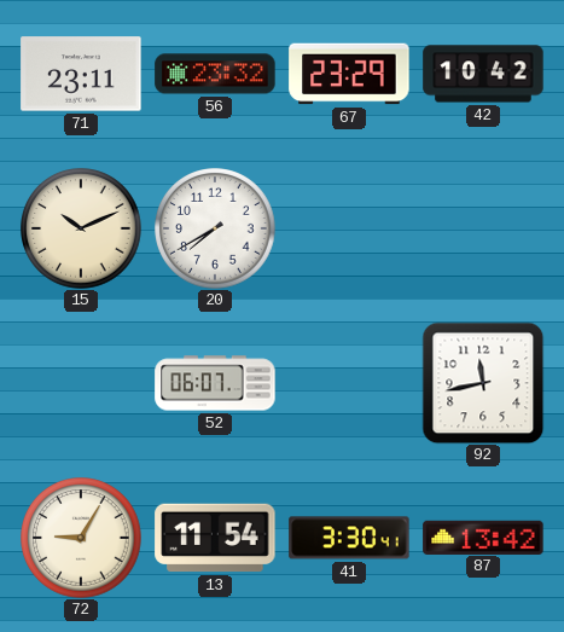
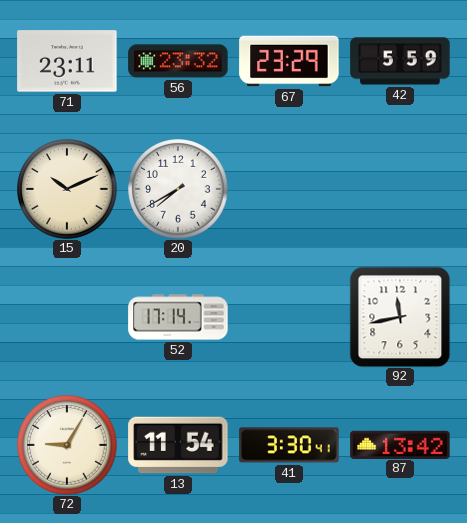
42: 10:42 -> 5:59 (400, 61)
52: 06:07 -> 17:14 (178, 317)
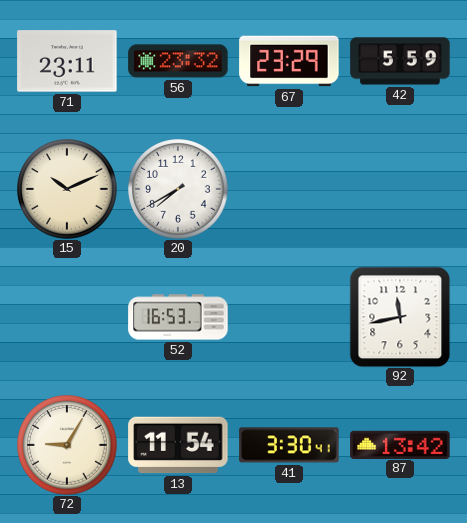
52: 17:14 -> 16:53 (178, 317)
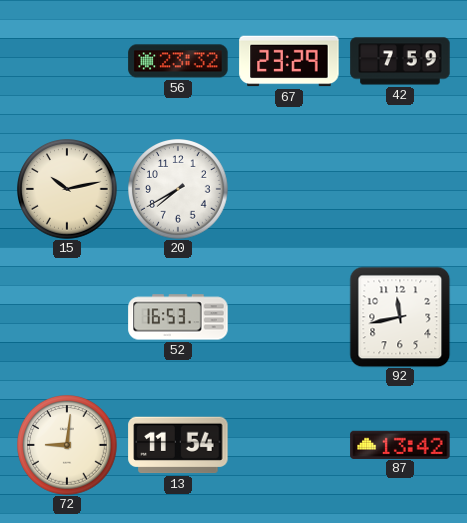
71: 23:11 -> none (67, 61)
42: 5:59 -> 7:59 (400, 61)
15: 10:11 -> 10:13 (67, 189)
72: 9:05 -> 9:01 (67, 445)
41: 3:30 -> none (289, 445)
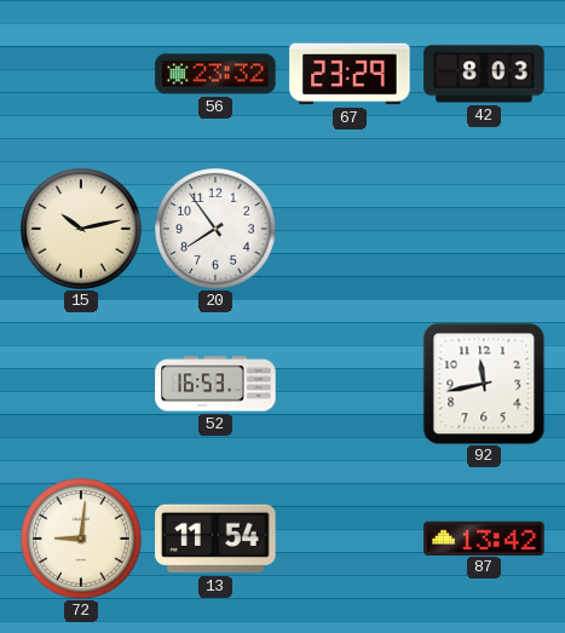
42: 7:59 -> 8:03 (484, 74)
20: 7:40 -> 7:54 (215, 229)
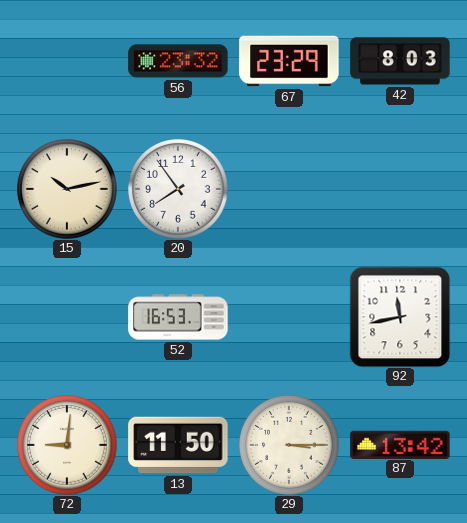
13: 11:54 -> 11:50 (178, 445)
29: none -> 3:15 (289, 445)
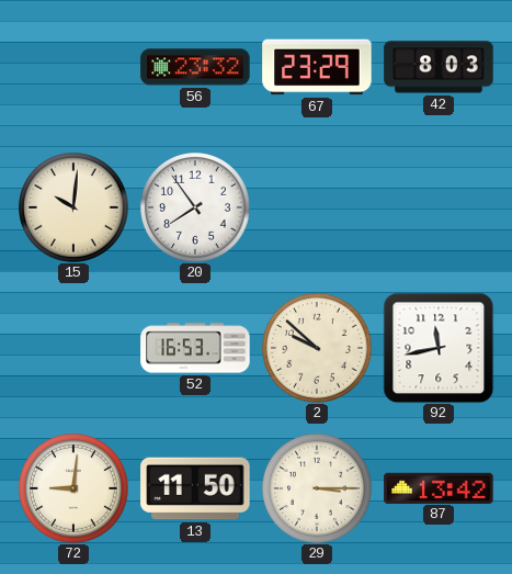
15: 10:13 -> 10:01 (73, 207)
2: none -> 9:52 (317, 348)
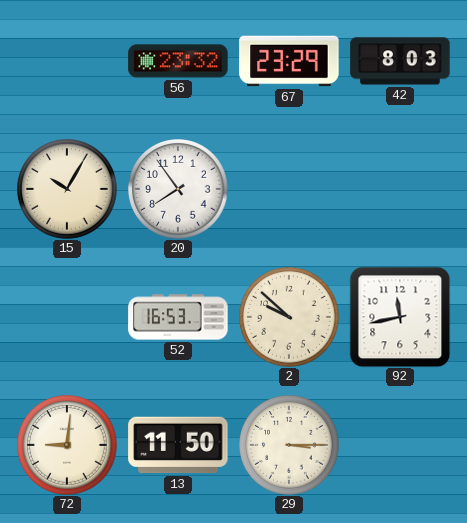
15: 10:01 -> 10:05 (67, 189)
87: 13:42 -> none (439, 487)
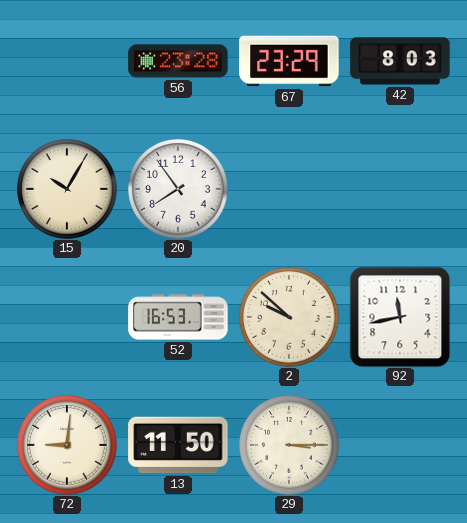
56: 23:32 -> 23:28 (178, 61)
